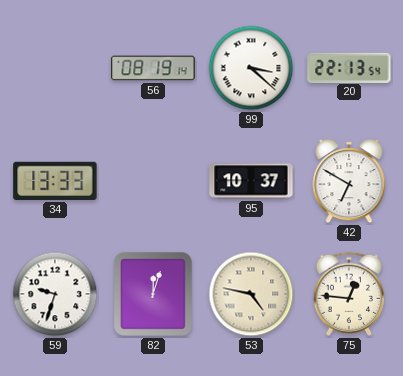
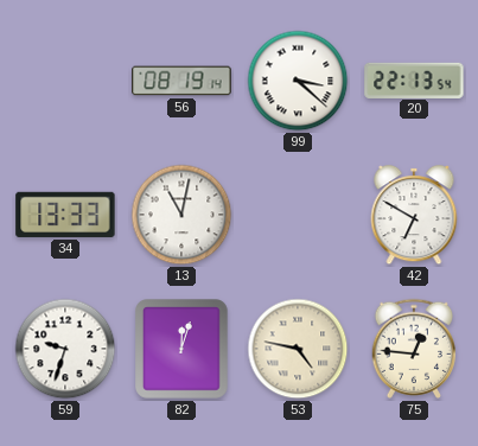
13: none -> 11:02 (181, 215)
95: 10:37 -> none (251, 181)
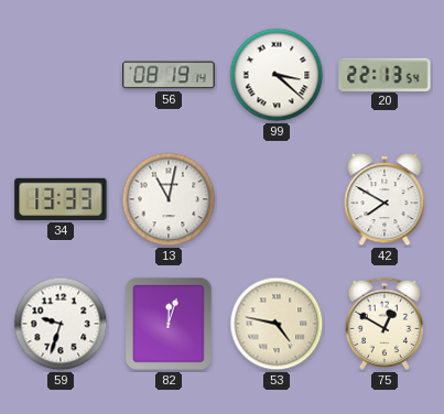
42: 6:50 -> 7:50 (385, 199)
75: 12:46 -> 12:50 (383, 324)
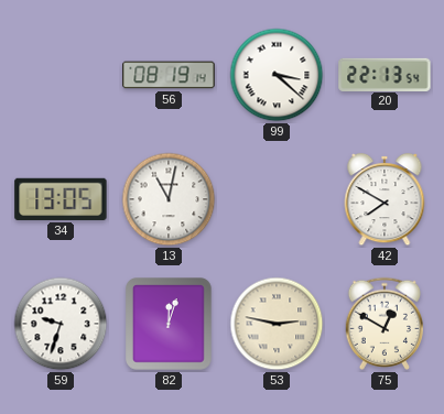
34: 13:33 -> 13:05 (61, 199)
53: 4:47 -> 2:47 (277, 324)
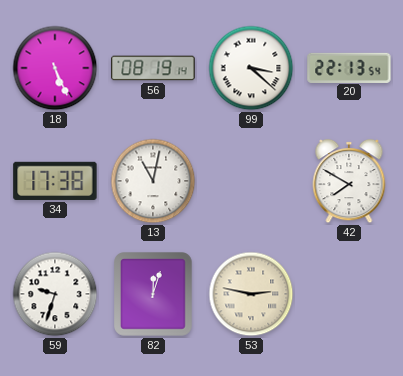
18: none -> 5:26 (55, 68)
34: 13:05 -> 17:38 (55, 181)
75: 12:50 -> none (383, 324)
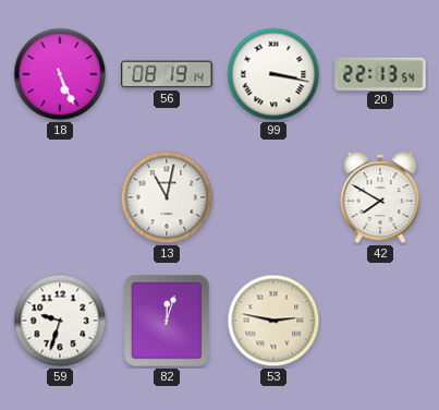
99: 3:22 -> 3:17 (273, 74)
34: 17:38 -> none (55, 181)
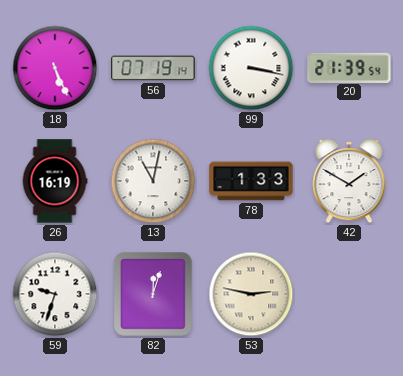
56: 08:19 -> 07:19 (153, 68)
20: 22:13 -> 21:39 (349, 67)
26: none -> 16:19 (55, 181)
78: none -> 1:33 (251, 181)
42: 7:50 -> 1:50 (349, 181)
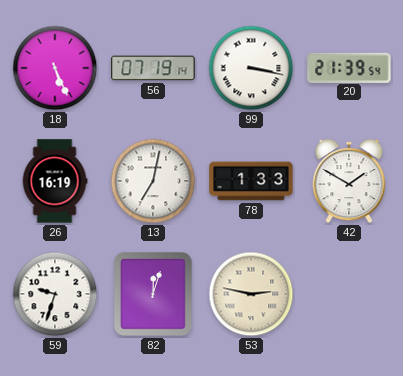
13: 11:02 -> 7:02 (153, 181)
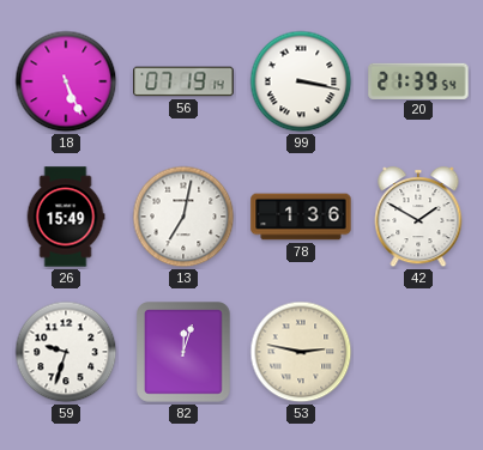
26: 16:19 -> 15:49 (66, 217)
78: 1:33 -> 1:36 (301, 217)
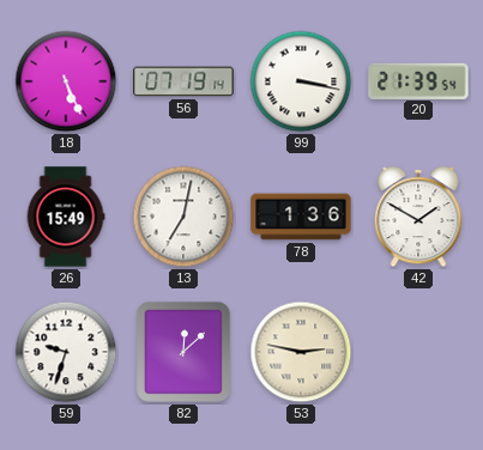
82: 12:03 -> 12:08 (185, 353)
